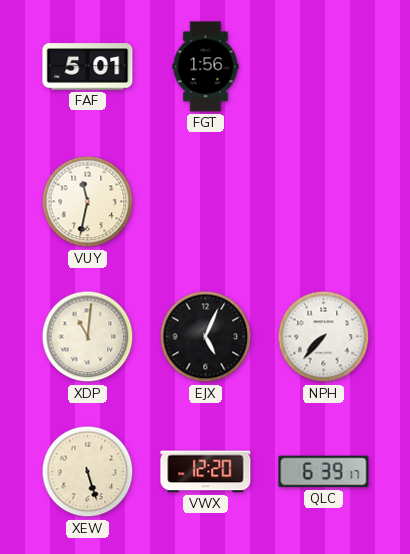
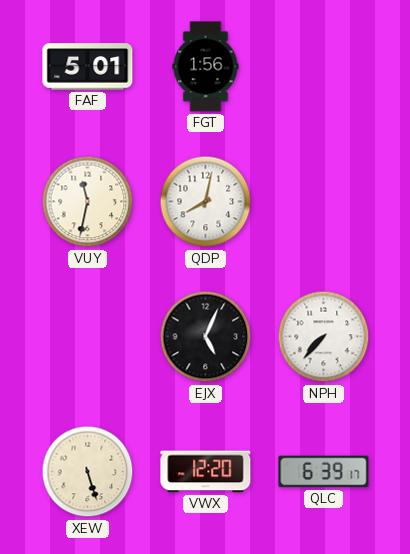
QDP: none -> 8:02 (206, 202)
XDP: 11:01 -> none (88, 337)
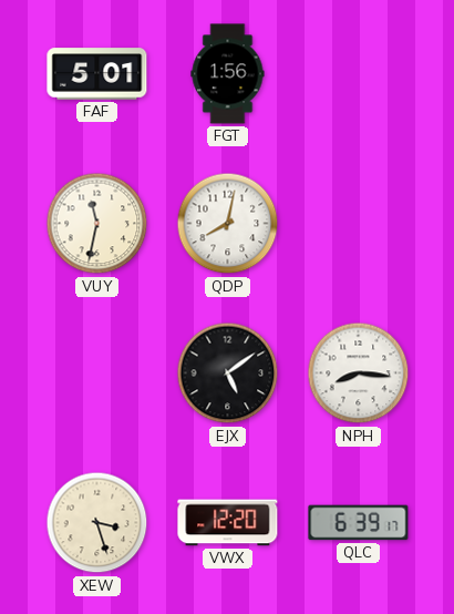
EJX: 5:04 -> 5:09 (228, 373)
NPH: 7:37 -> 8:16 (359, 373)
XEW: 5:27 -> 3:27 (97, 523)
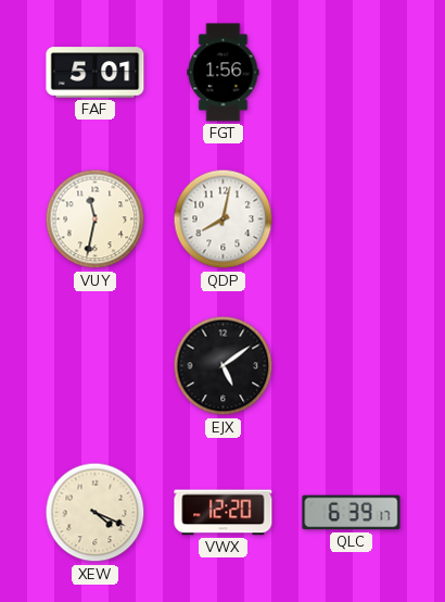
NPH: 8:16 -> none (359, 373)
XEW: 3:27 -> 4:19 (96, 513)
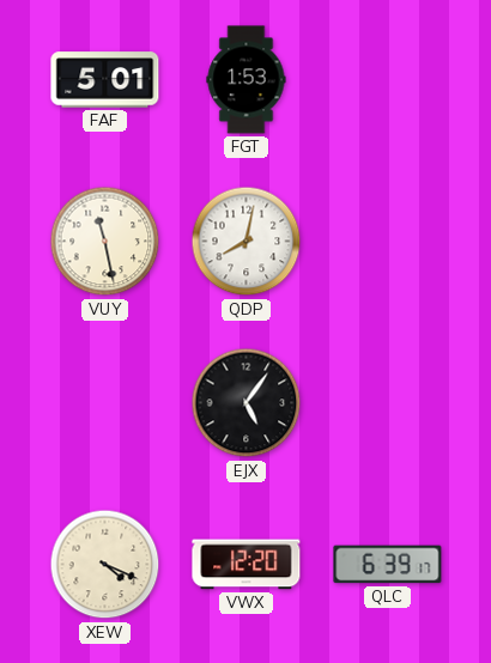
FGT: 1:56 -> 1:53 (247, 80)
VUY: 11:32 -> 11:28 (105, 242)
EJX: 5:09 -> 5:06 (247, 403)
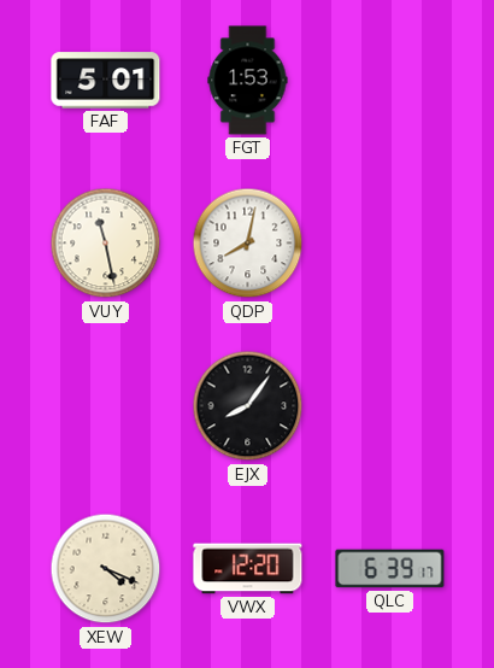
EJX: 5:06 -> 8:06 (248, 406)
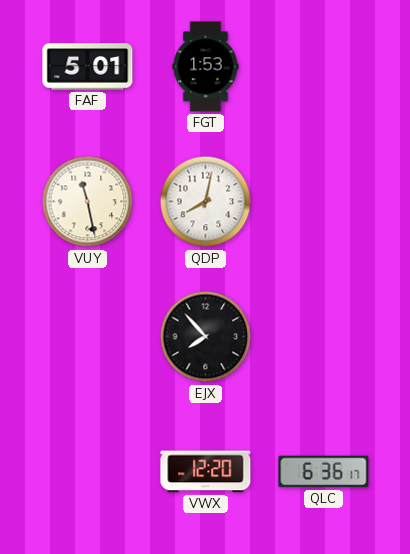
EJX: 8:06 -> 7:53 (206, 337)
XEW: 4:19 -> none (106, 569)
QLC: 6:39 -> 6:36 (324, 472)
